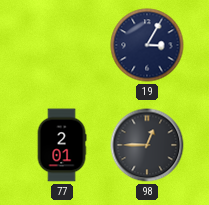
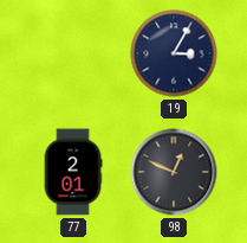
98: 12:45 -> 12:49 (174, 172)
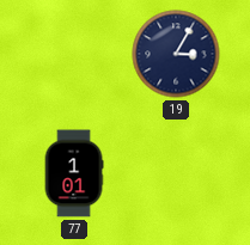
77: 2:01 -> 1:01 (74, 173)
98: 12:49 -> none (174, 172)
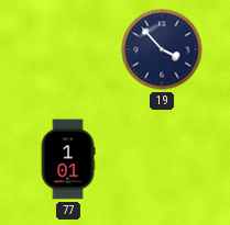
19: 3:05 -> 3:53 (162, 49)
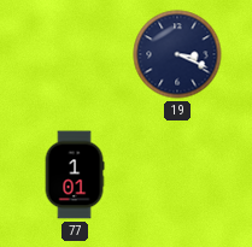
19: 3:53 -> 3:19 (177, 54)
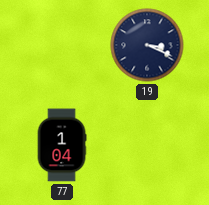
77: 1:01 -> 1:04 (62, 145)
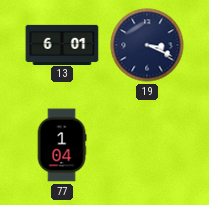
13: none -> 6:01 (62, 44)
